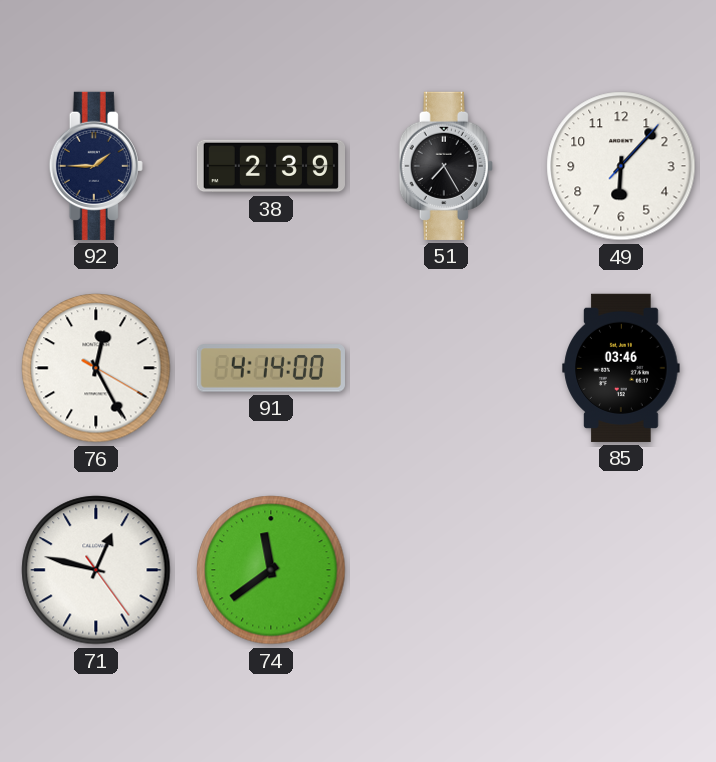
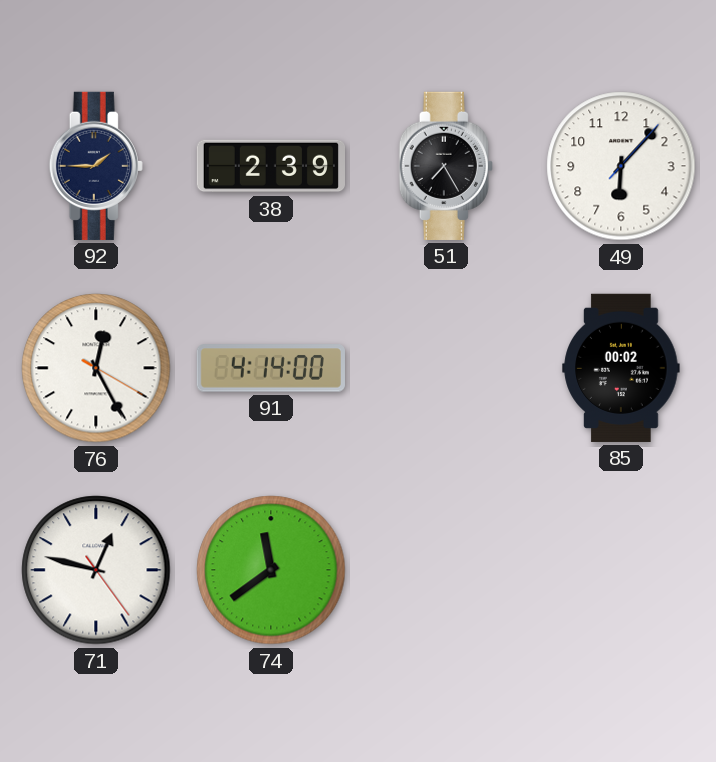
85: 03:46 -> 00:02 (621, 368)
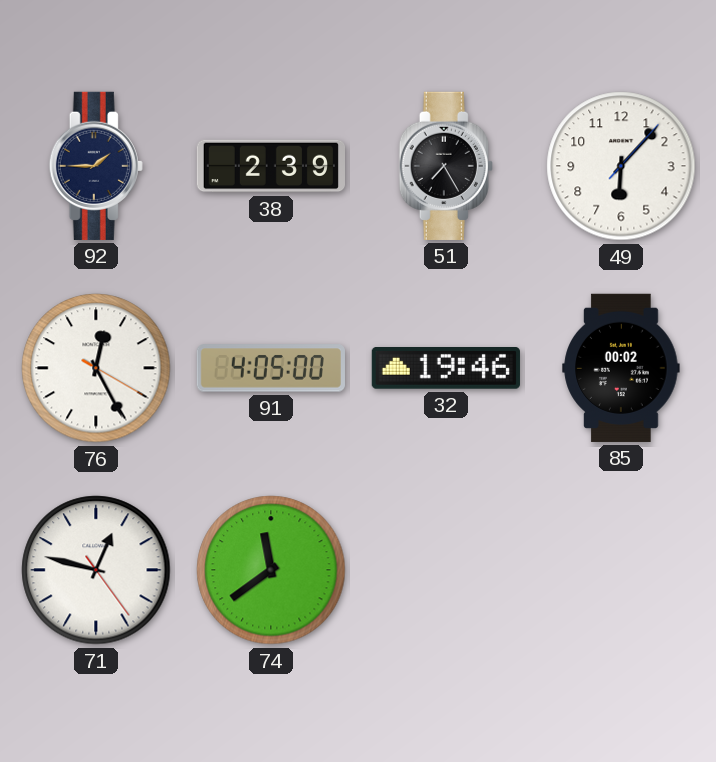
91: 4:14 -> 4:05 (271, 368)
32: none -> 19:46 (446, 368)
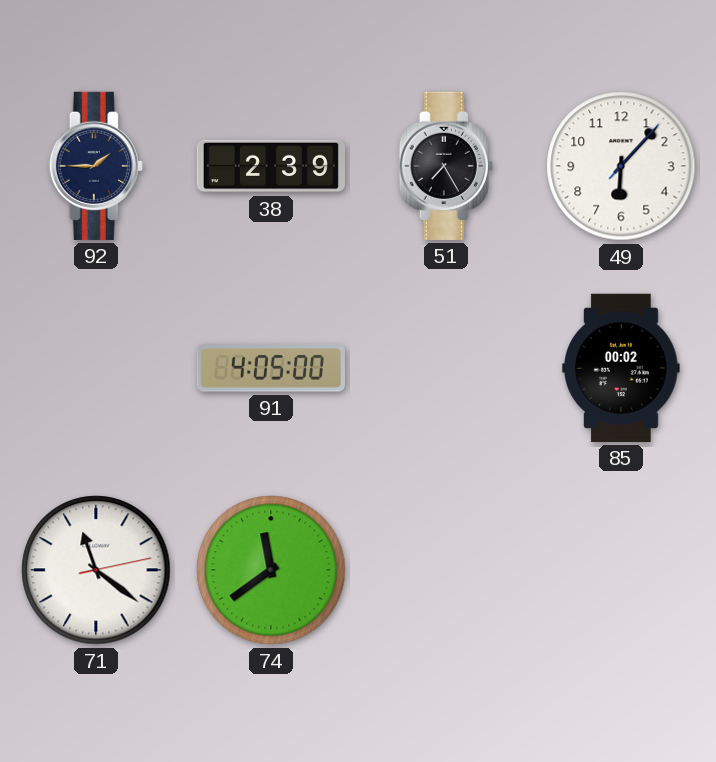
76: 12:25 -> none (96, 368)
32: 19:46 -> none (446, 368)
71: 12:47 -> 11:21 (96, 570)
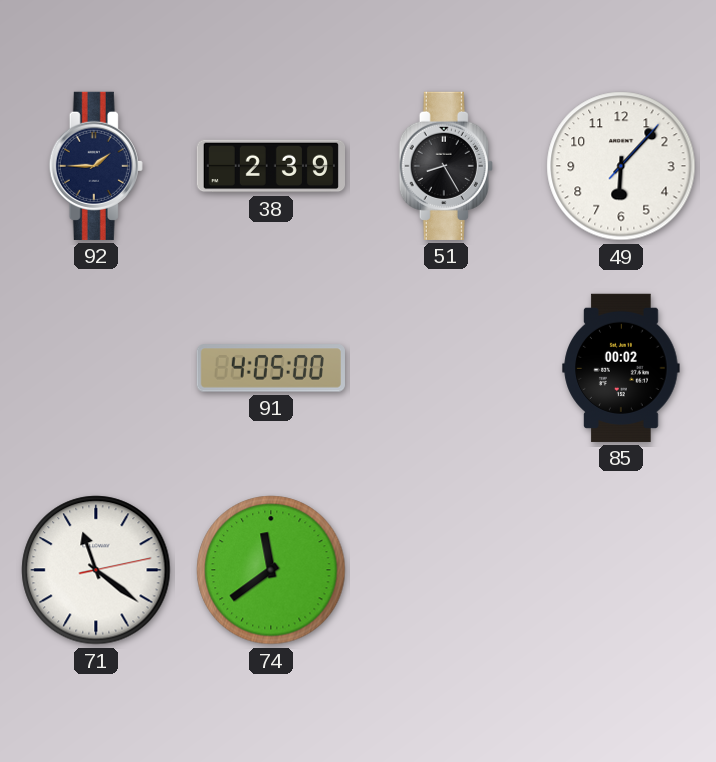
51: 7:25 -> 8:25 (446, 166)
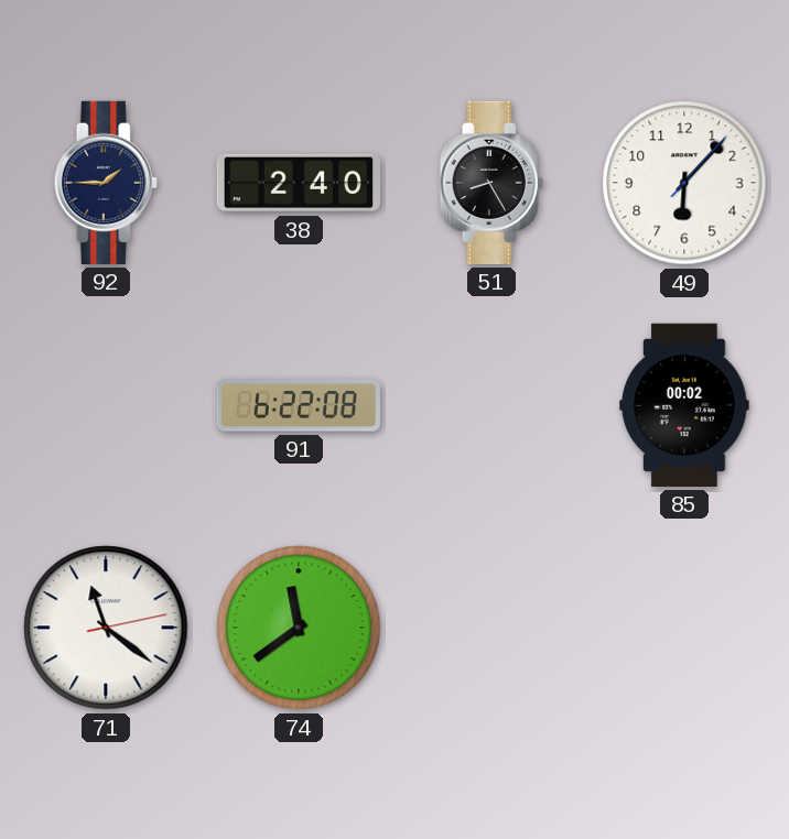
38: 2:39 -> 2:40 (298, 183)
91: 4:05 -> 6:22 (299, 405)
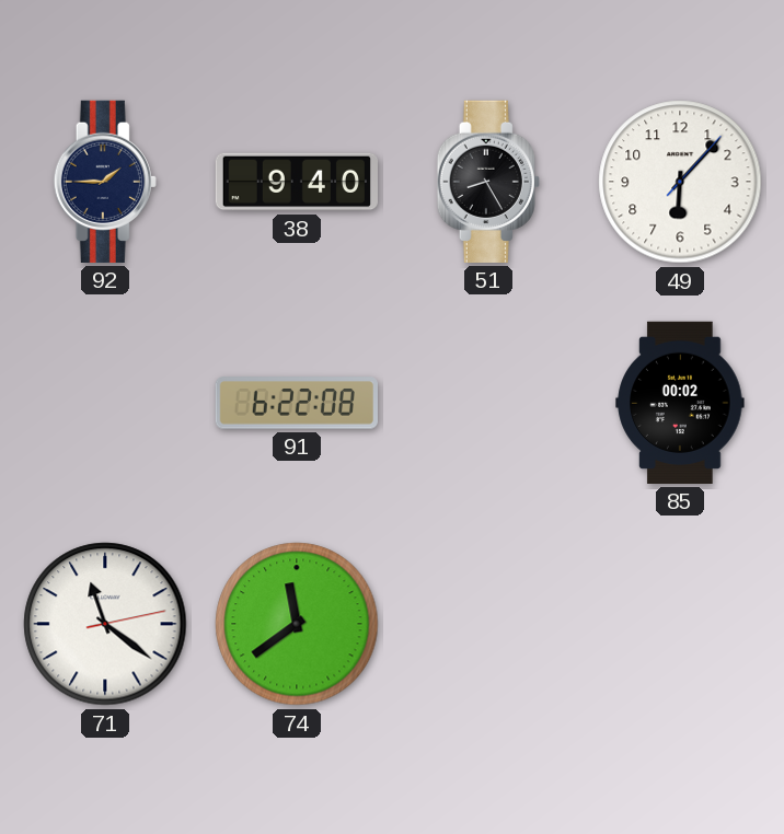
38: 2:40 -> 9:40 (296, 182)
